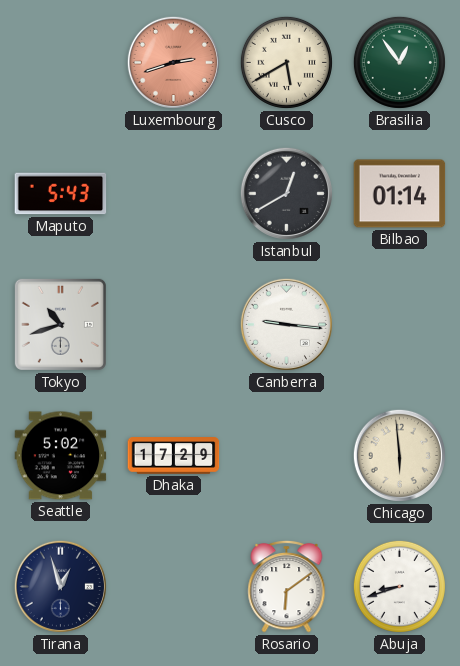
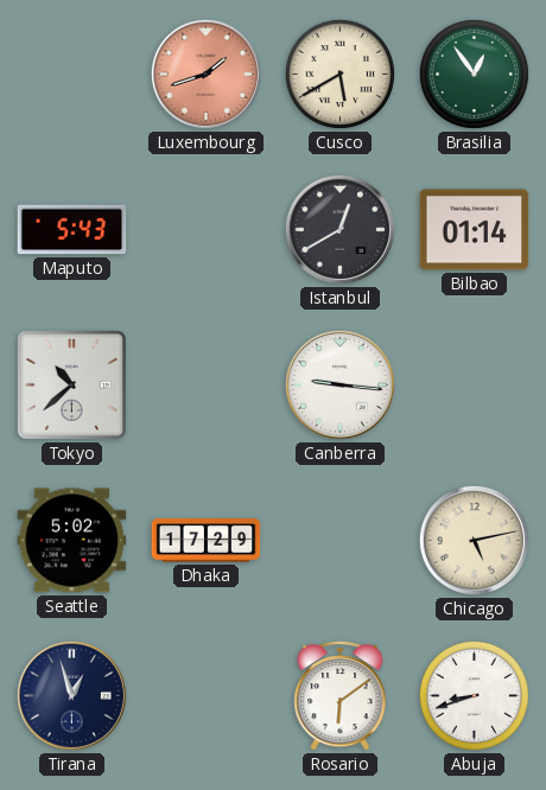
Luxembourg: 2:42 -> 1:42 (205, 74)
Tokyo: 10:42 -> 10:38 (71, 384)
Chicago: 5:59 -> 5:13 (474, 540)
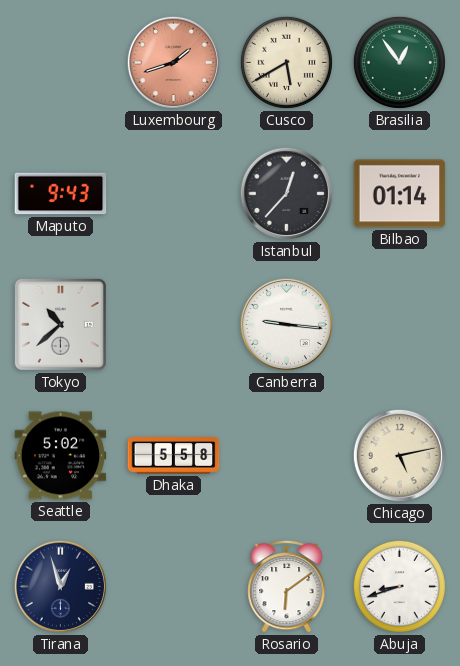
Maputo: 5:43 -> 9:43 (61, 194)
Istanbul: 12:40 -> 12:37 (286, 193)
Dhaka: 17:29 -> 5:58 (174, 456)
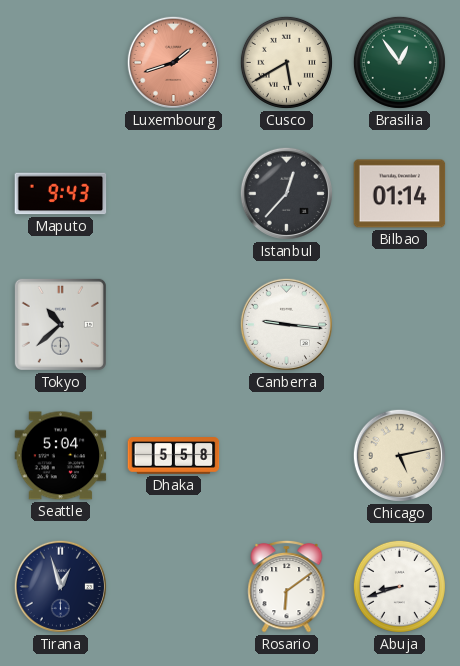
Seattle: 5:02 -> 5:04 (61, 456)
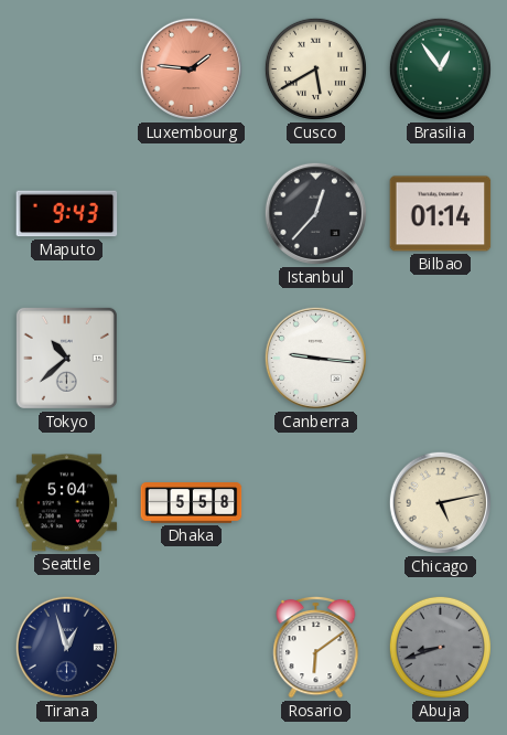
Luxembourg: 1:42 -> 1:46 (191, 68)
Abuja dial: white -> grey (440, 647)
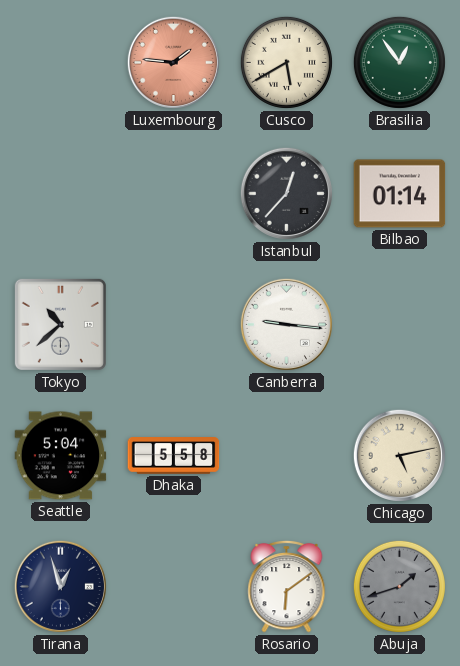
Maputo: 9:43 -> none (67, 214)
Abuja: 8:42 -> 1:42 (399, 586)
